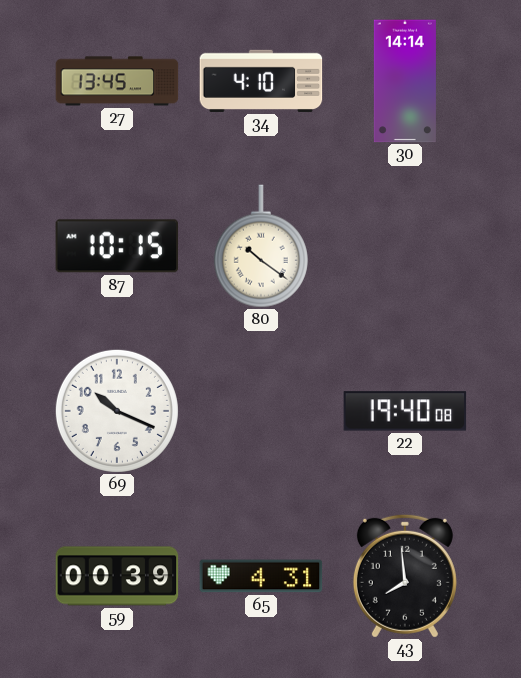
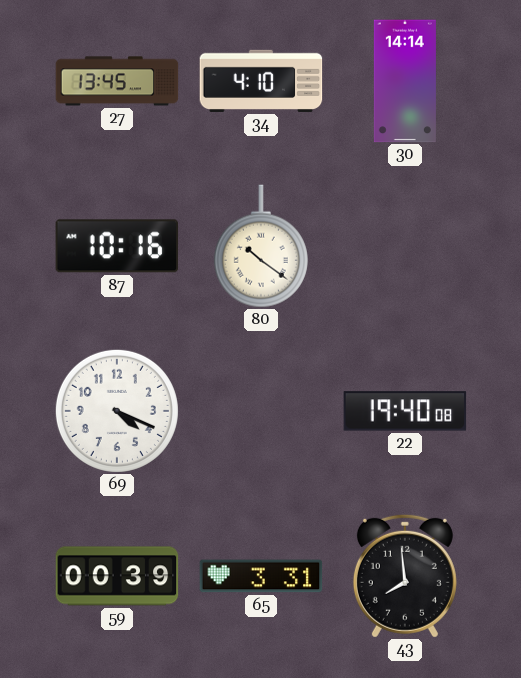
87: 10:15 -> 10:16 (117, 246)
69: 10:19 -> 4:19 (117, 411)
65: 4:31 -> 3:31 (261, 576)
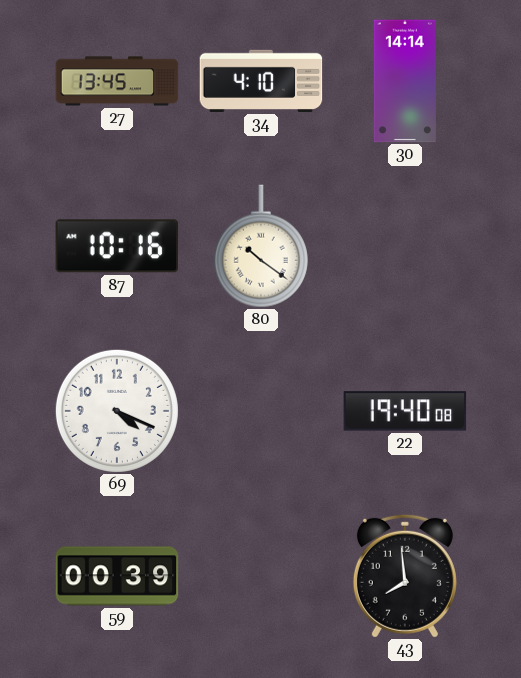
65: 3:31 -> none (261, 576)
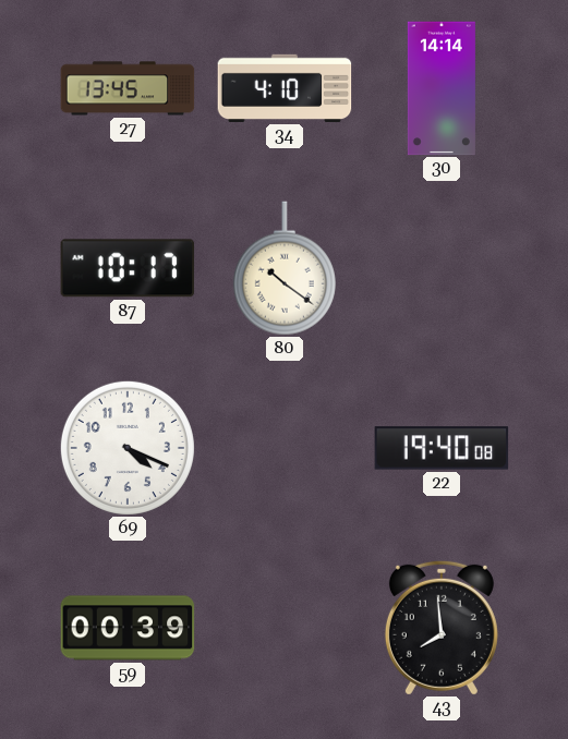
87: 10:16 -> 10:17 (128, 268)
